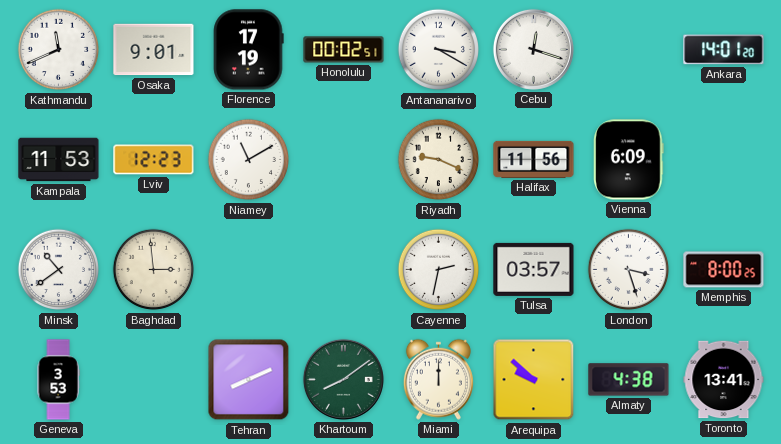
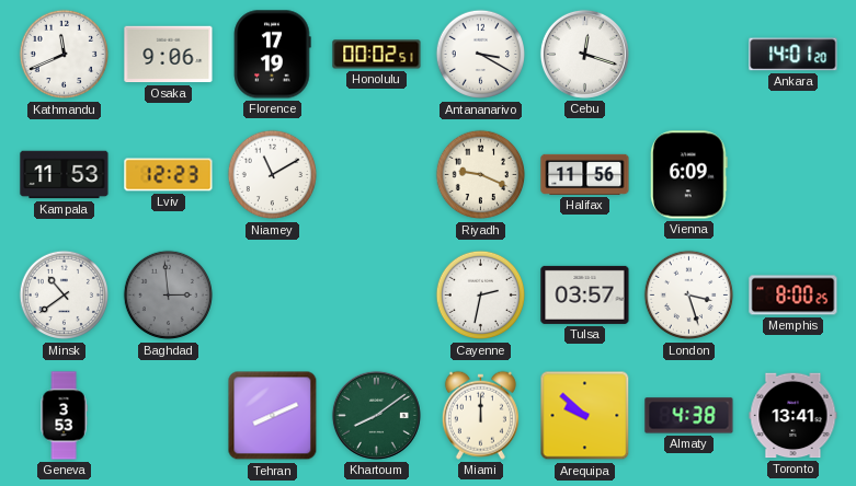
Osaka: 9:01 -> 9:06 (169, 55)
Baghdad dial: cream -> grey (169, 296)
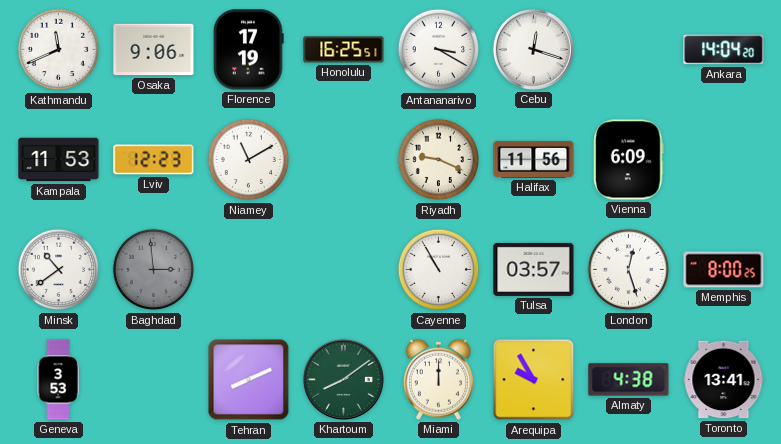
Honolulu: 00:02 -> 16:25 (344, 50)
Ankara: 14:01 -> 14:04 (724, 50)
Cayenne: 2:32 -> 10:55 (439, 270)
London: 3:27 -> 12:27 (629, 270)
Arequipa: 9:52 -> 9:55 (534, 380)
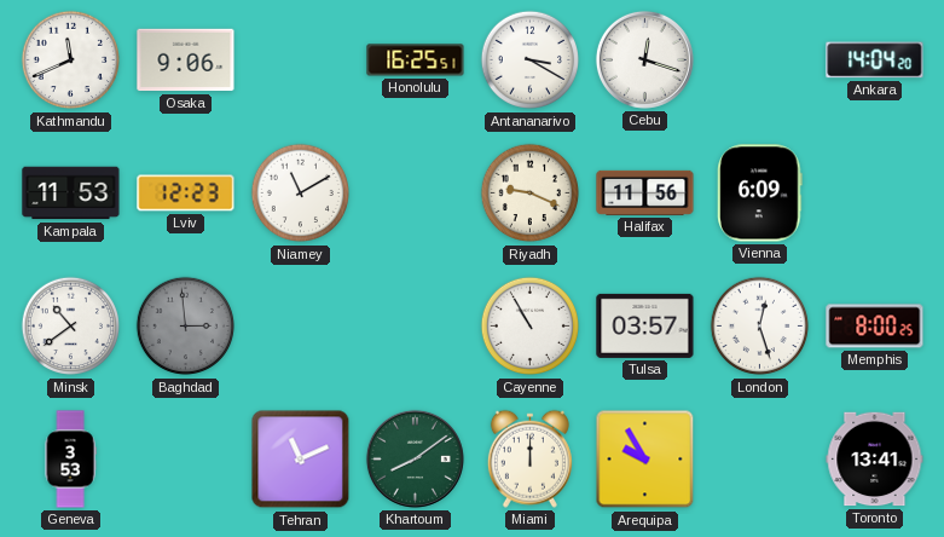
Florence: 17:19 -> none (249, 50)
Tehran: 8:11 -> 11:11 (301, 460)
Almaty: 4:38 -> none (629, 380)
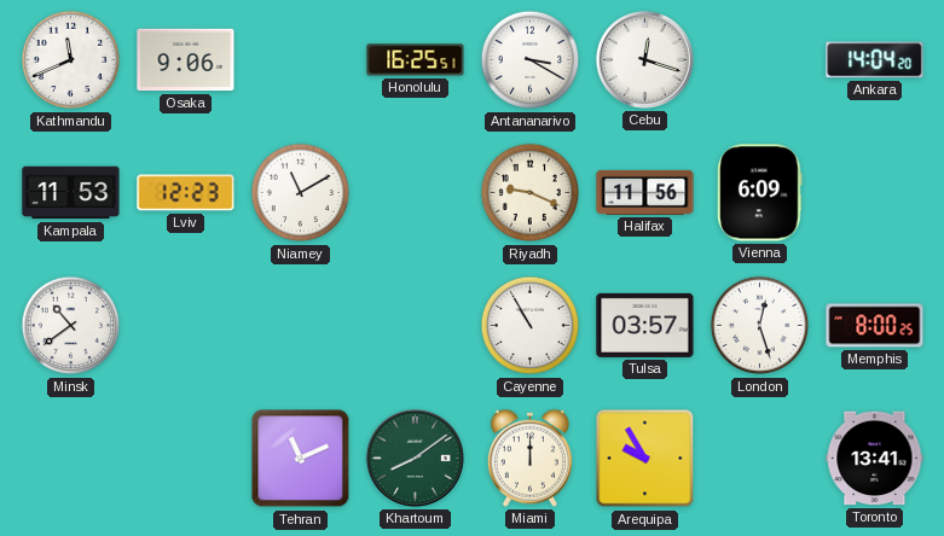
Baghdad: 2:59 -> none (186, 327)
Geneva: 3:53 -> none (70, 460)
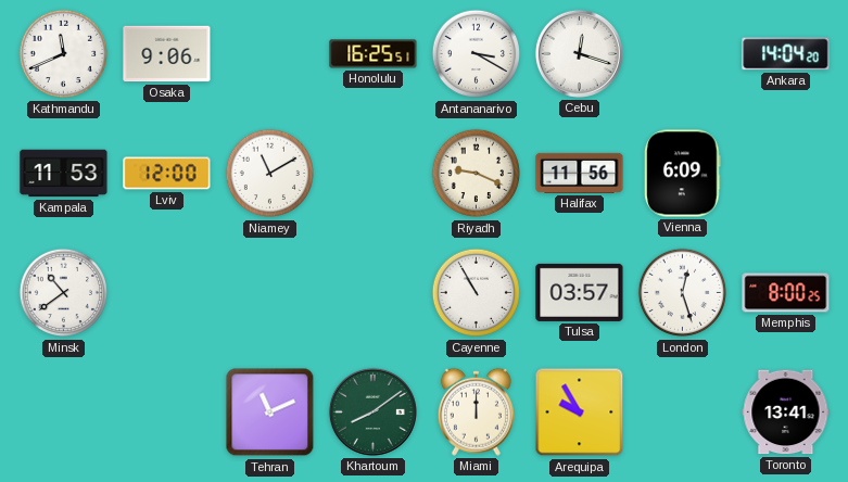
Lviv: 12:23 -> 12:00 (167, 174)
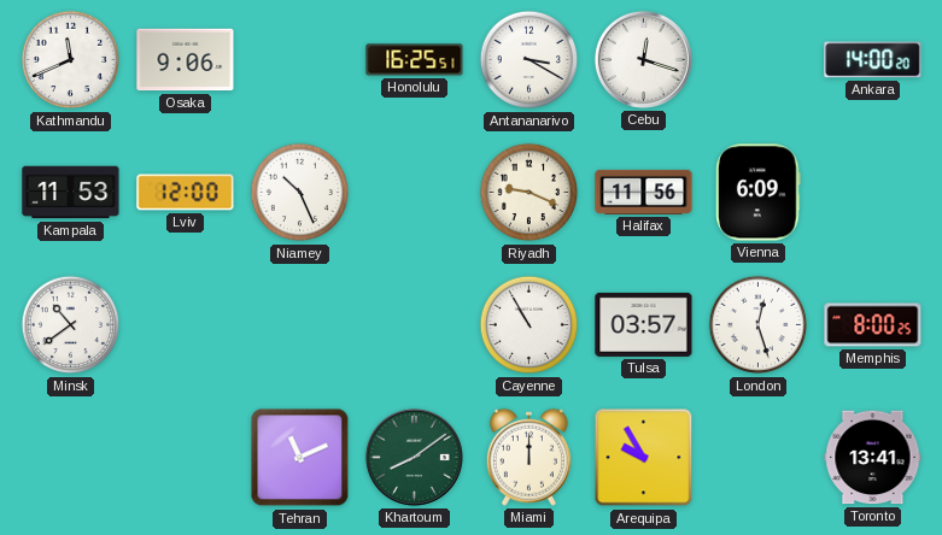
Ankara: 14:04 -> 14:00 (873, 60)
Niamey: 11:10 -> 10:26 (300, 193)
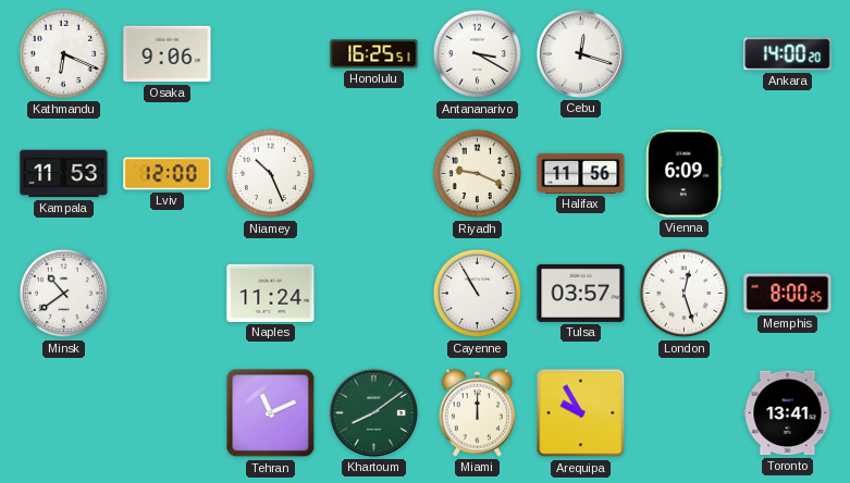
Kathmandu: 11:41 -> 6:19 (64, 54)
Naples: none -> 11:24 (271, 293)
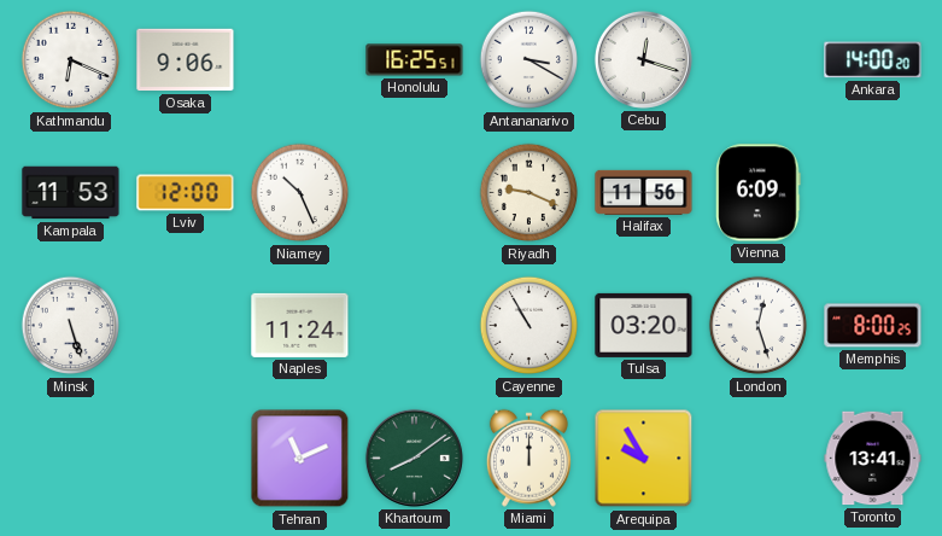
Minsk: 10:39 -> 5:27 (71, 326)
Tulsa: 03:57 -> 03:20 (644, 325)
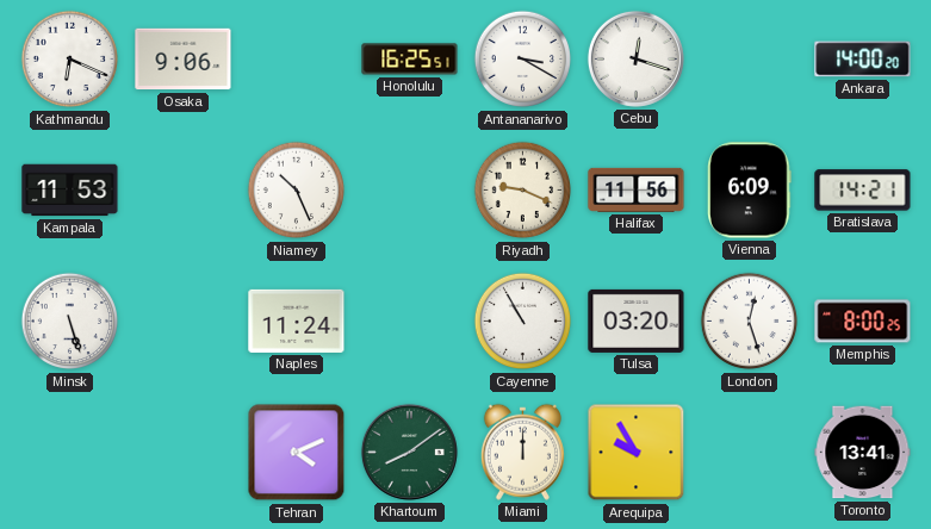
Lviv: 12:00 -> none (186, 193)
Bratislava: none -> 14:21 (863, 191)
Tehran: 11:11 -> 4:11 (297, 453)
